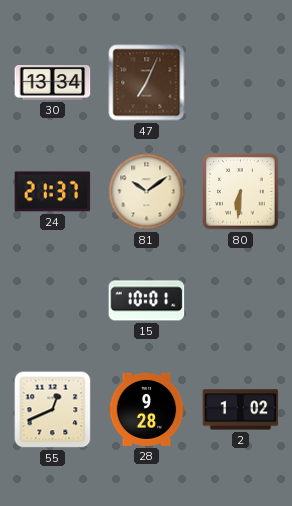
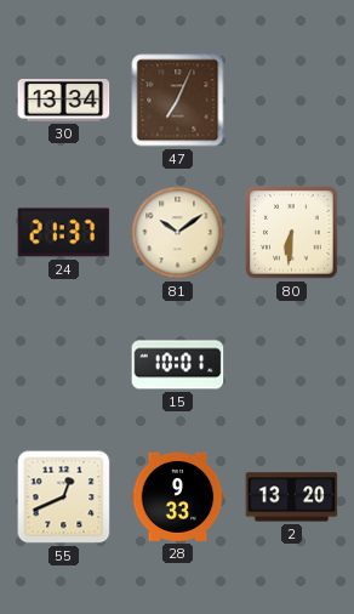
28: 9:28 -> 9:33 (178, 496)
2: 1:02 -> 13:20 (292, 498)
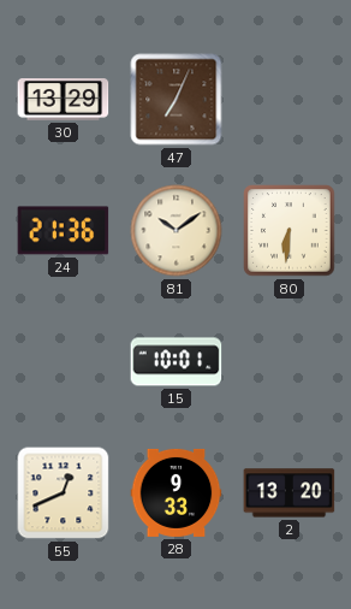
30: 13:34 -> 13:29 (64, 100)
24: 21:37 -> 21:36 (64, 231)
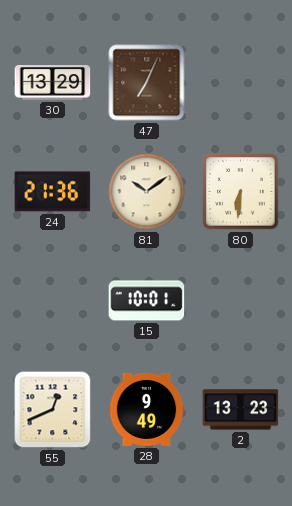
28: 9:33 -> 9:49 (147, 409)
2: 13:20 -> 13:23 (241, 410)
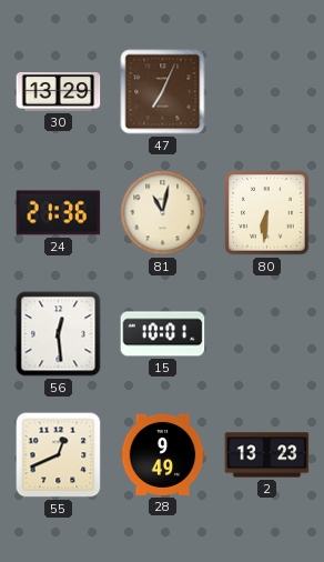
81: 10:09 -> 11:02 (163, 213)
56: none -> 12:29 (59, 334)
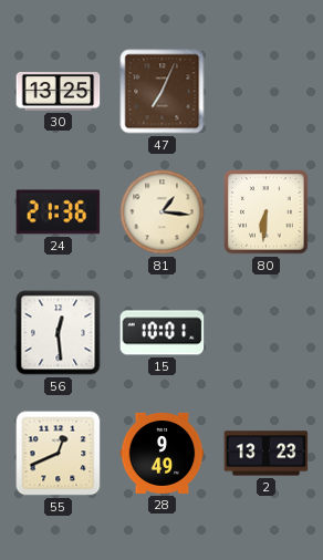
30: 13:29 -> 13:25 (59, 92)
81: 11:02 -> 1:16 (163, 212)
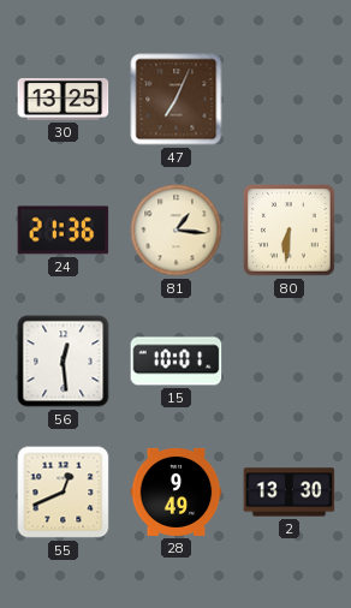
2: 13:23 -> 13:30 (290, 493)
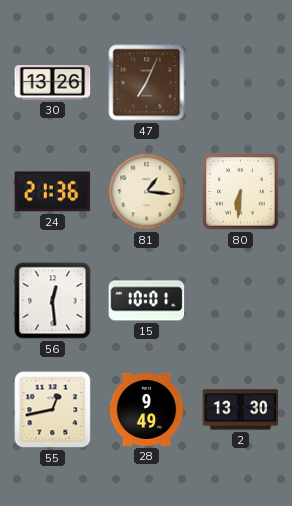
30: 13:25 -> 13:26 (53, 83)
55: 12:41 -> 12:43 (53, 410)
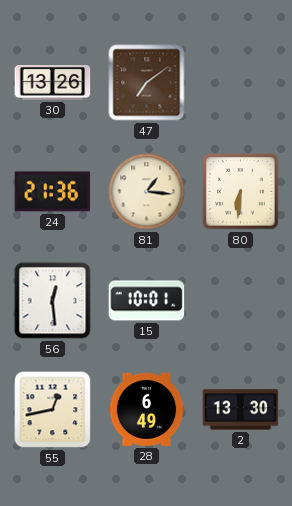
47: 7:04 -> 7:09 (147, 83)
28: 9:49 -> 6:49 (147, 409)
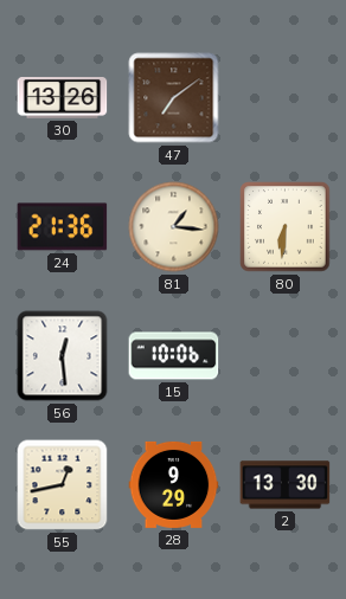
15: 10:01 -> 10:06 (174, 356)
28: 6:49 -> 9:29 (174, 484)
